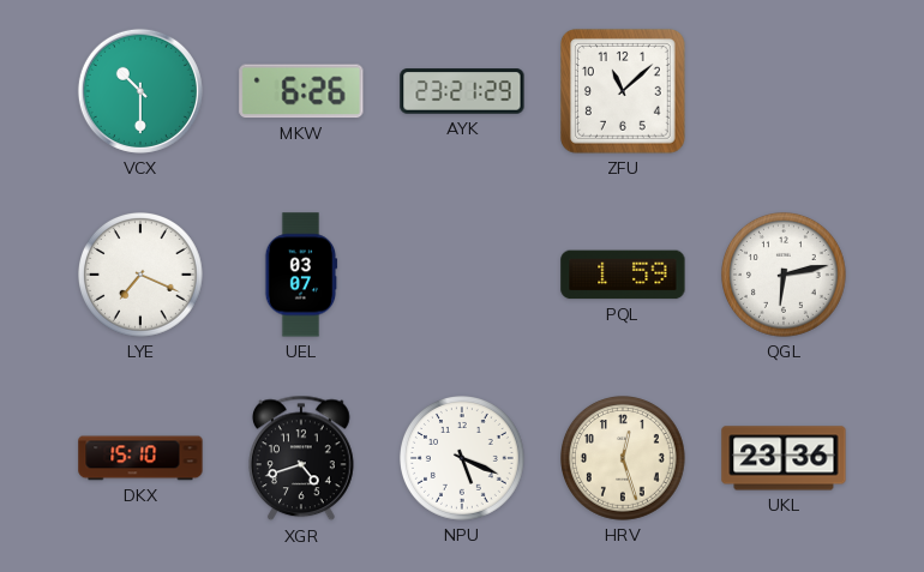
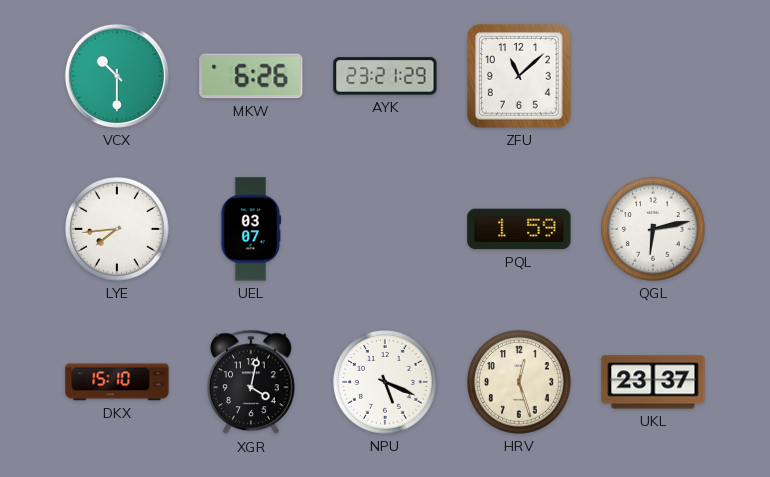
LYE: 7:19 -> 7:44 (118, 230)
XGR: 4:42 -> 4:02 (252, 382)
UKL: 23:36 -> 23:37 (653, 382)
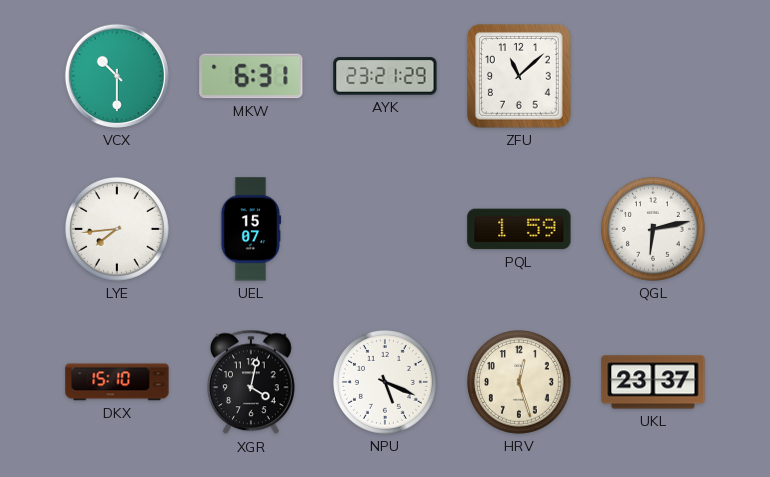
MKW: 6:26 -> 6:31 (251, 76)
UEL: 03:07 -> 15:07 (251, 229)
